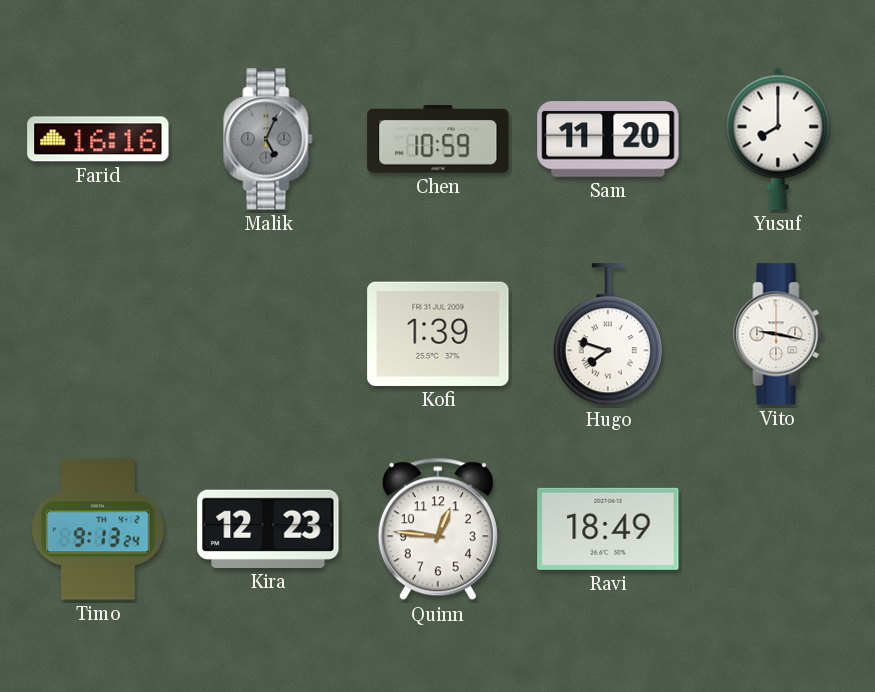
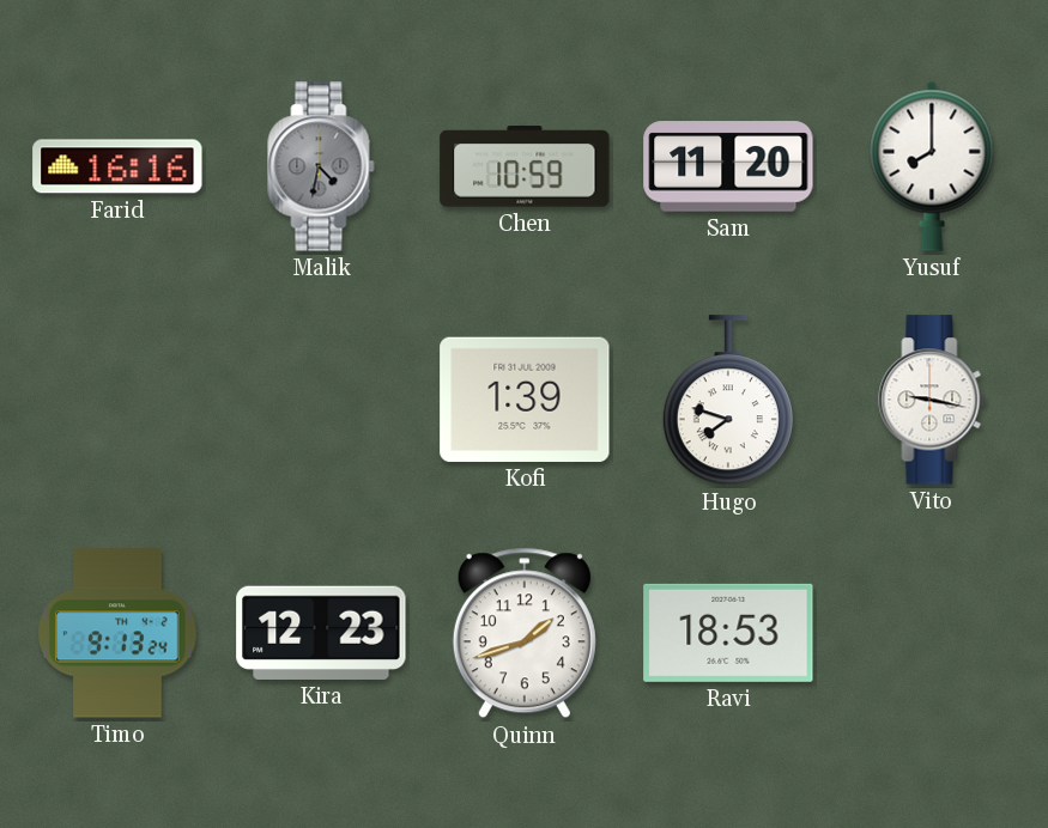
Malik: 5:04 -> 4:32 (321, 166)
Quinn: 12:46 -> 1:42 (525, 633)
Ravi: 18:49 -> 18:53 (728, 633)
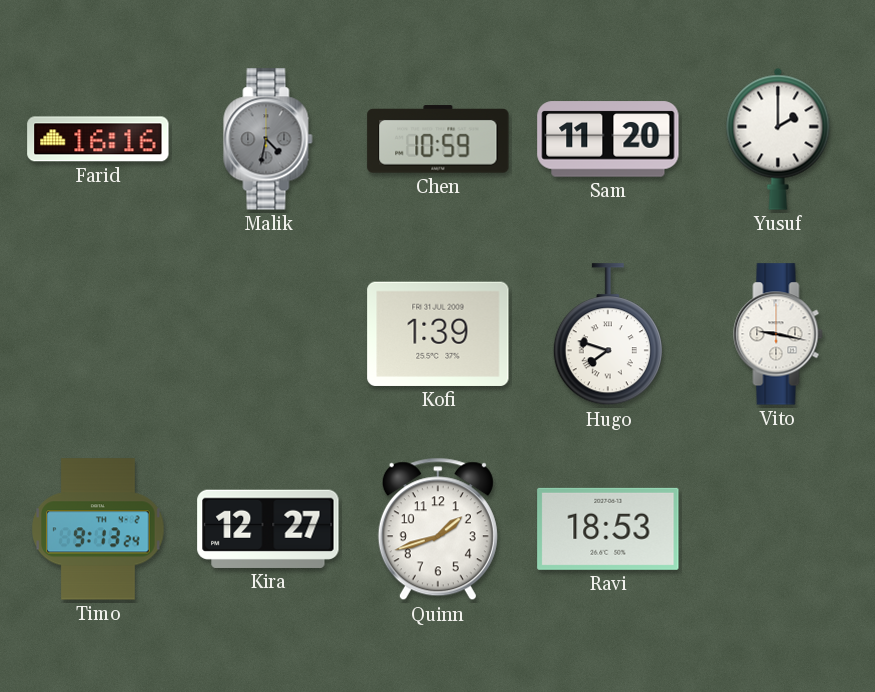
Yusuf: 8:00 -> 2:00 (778, 139)
Kira: 12:23 -> 12:27 (268, 529)
